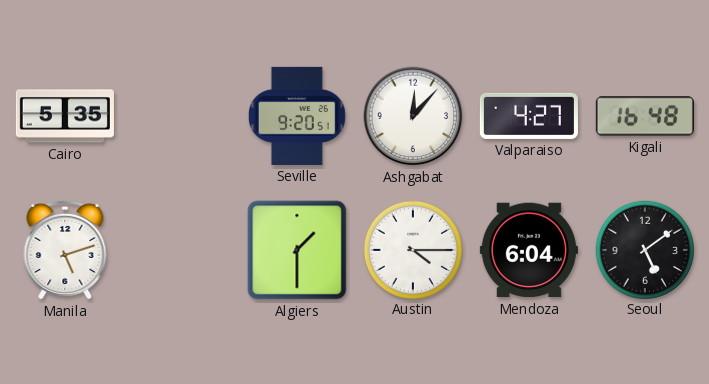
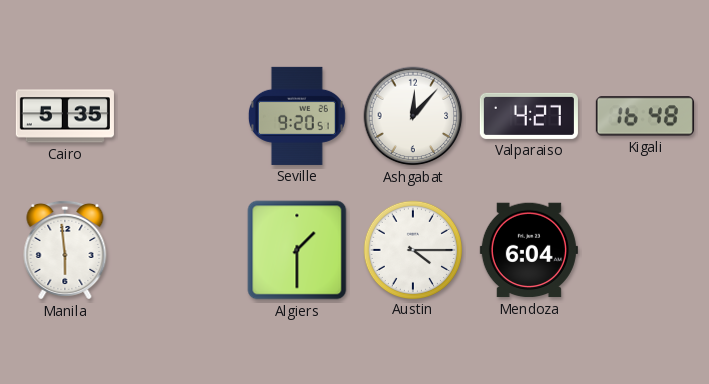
Manila: 5:12 -> 5:59 (65, 250)
Seoul: 5:09 -> none (644, 249)
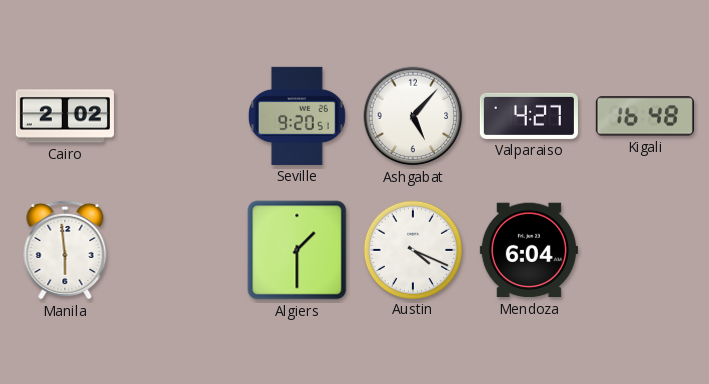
Cairo: 5:35 -> 2:02 (65, 116)
Ashgabat: 12:07 -> 5:07 (413, 116)
Austin: 4:15 -> 4:19 (412, 249)
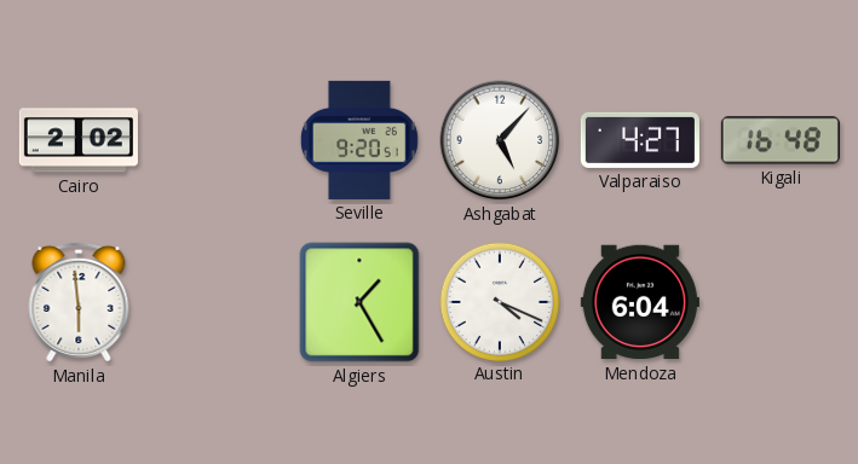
Algiers: 1:30 -> 1:25 (359, 302)
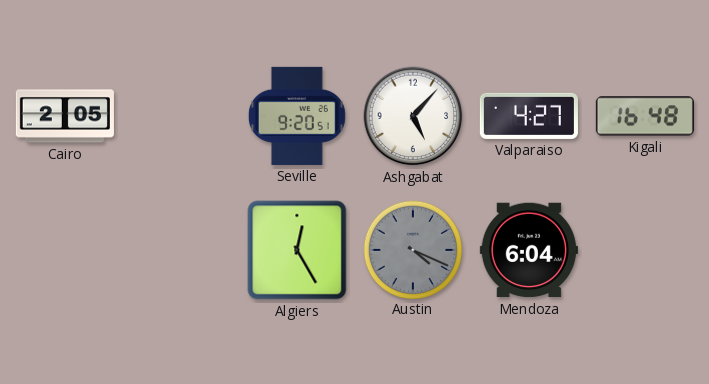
Cairo: 2:02 -> 2:05 (65, 116)
Manila: 5:59 -> none (79, 302)
Algiers: 1:25 -> 12:25 (297, 250)
Austin dial: white -> grey (412, 249)
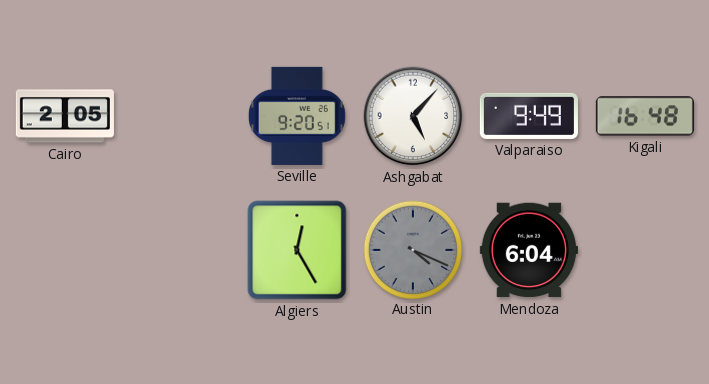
Valparaiso: 4:27 -> 9:49 (529, 116)
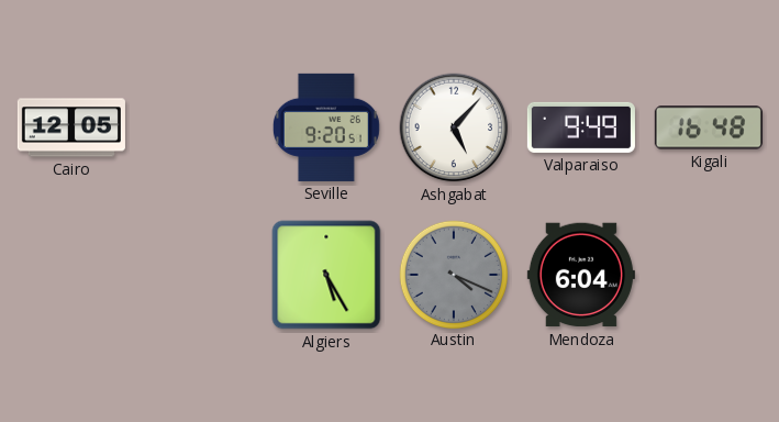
Cairo: 2:05 -> 12:05 (71, 127)
Algiers: 12:25 -> 5:25 (326, 275)
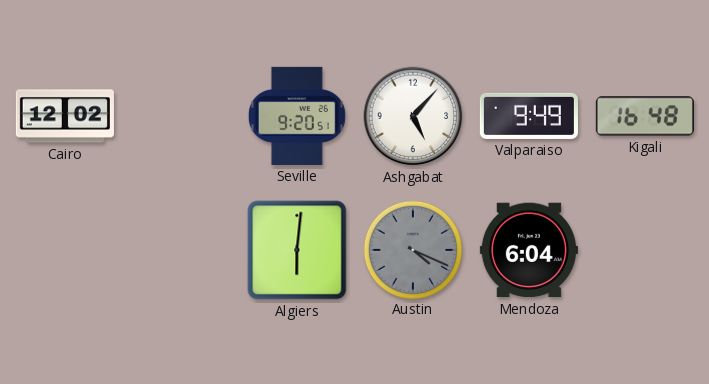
Cairo: 12:05 -> 12:02 (65, 116)
Algiers: 5:25 -> 6:01 (297, 250)
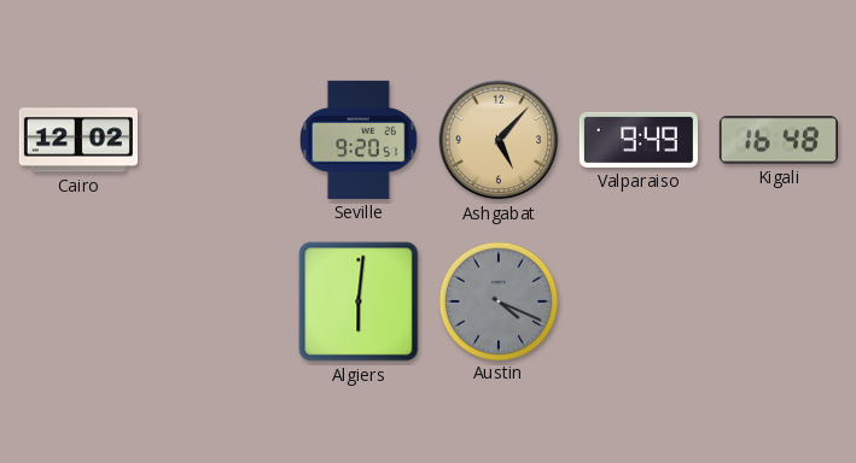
Ashgabat dial: white -> champagne (499, 140)
Mendoza: 6:04 -> none (529, 250)
